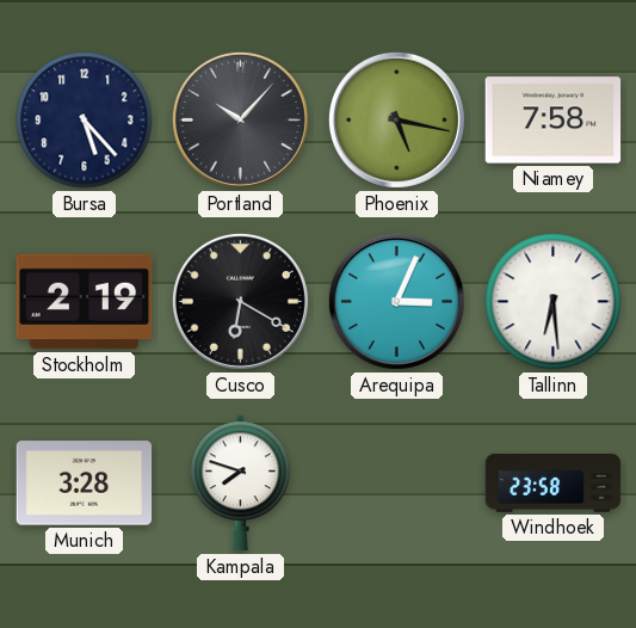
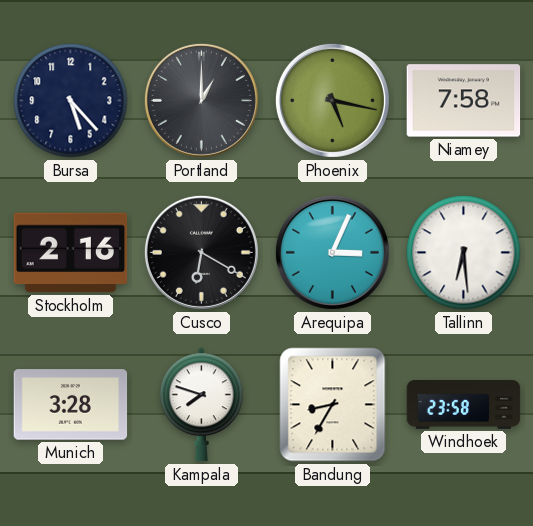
Portland: 10:07 -> 1:00 (201, 100)
Stockholm: 2:19 -> 2:16 (71, 253)
Bandung: none -> 8:35 (333, 405)
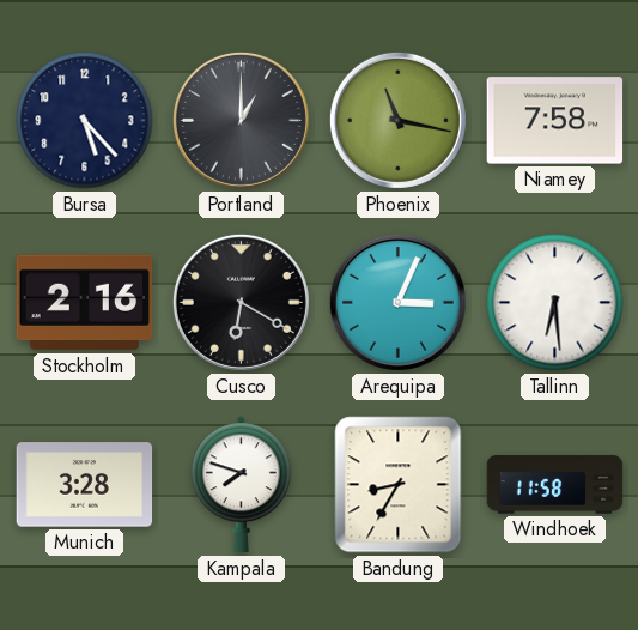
Phoenix: 5:17 -> 11:17 (397, 120)
Windhoek: 23:58 -> 11:58 (555, 485)
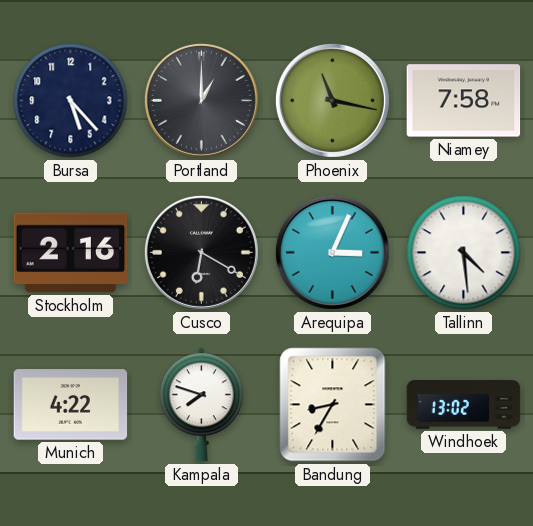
Tallinn: 6:29 -> 4:29 (464, 253)
Munich: 3:28 -> 4:22 (71, 405)
Windhoek: 11:58 -> 13:02 (464, 405)
